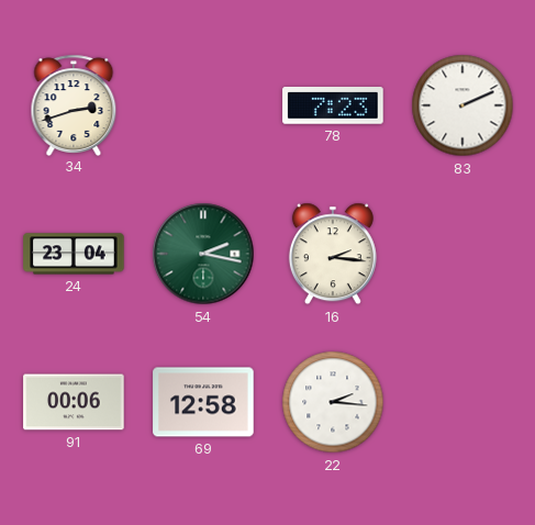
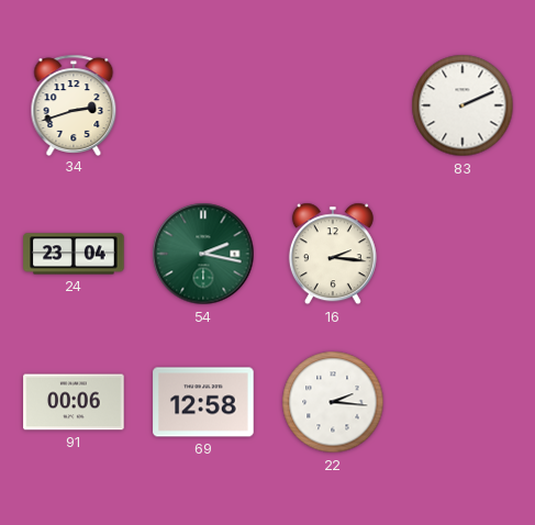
78: 7:23 -> none (333, 105)
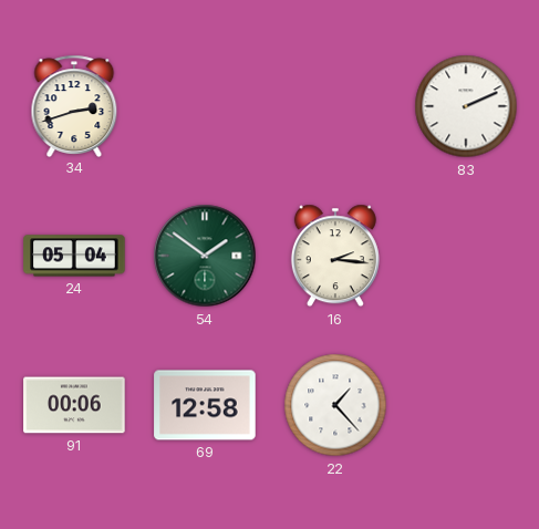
24: 23:04 -> 05:04 (74, 256)
54: 2:17 -> 1:51 (205, 256)
22: 2:16 -> 1:23 (335, 405)
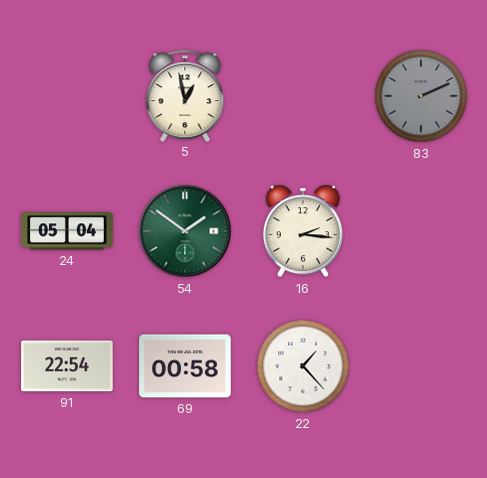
34: 2:42 -> none (74, 105)
5: none -> 12:58 (185, 95)
83 dial: white -> grey (421, 96)
91: 00:06 -> 22:54 (67, 366)
69: 12:58 -> 00:58 (185, 366)
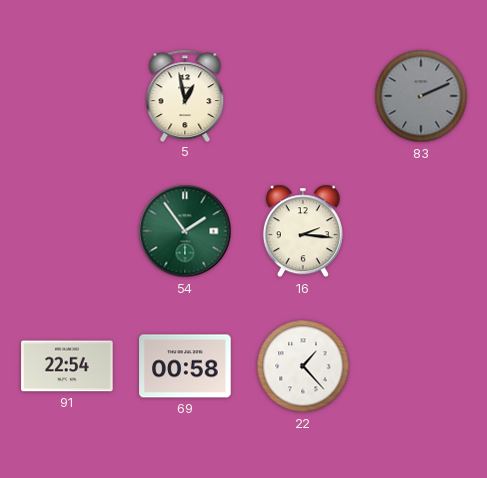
24: 05:04 -> none (67, 231)
54: 1:51 -> 1:54 (185, 231)
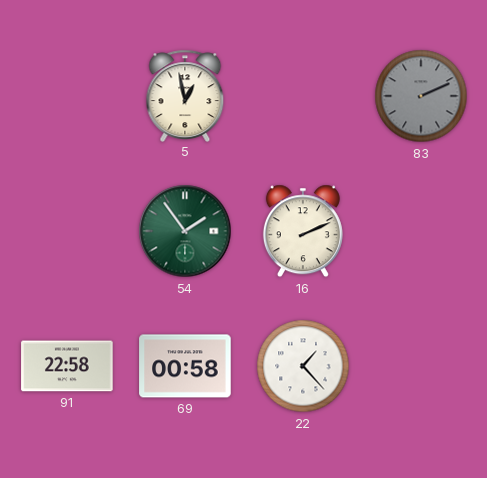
16: 2:16 -> 2:11 (303, 231)
91: 22:54 -> 22:58 (67, 366)
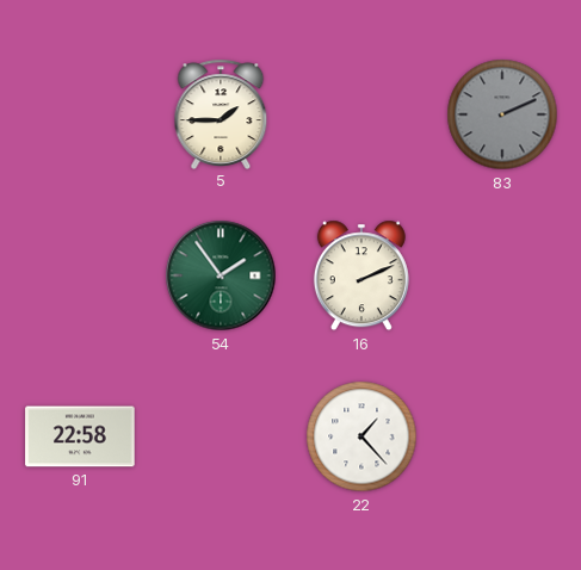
5: 12:58 -> 1:45 (221, 113)
69: 00:58 -> none (185, 366)
